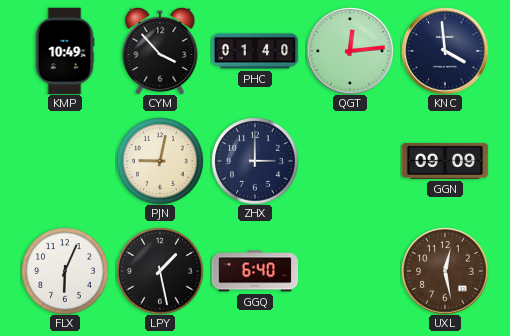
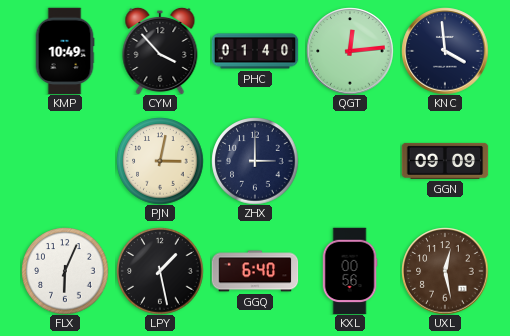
PJN: 9:02 -> 3:02 (160, 161)
KXL: none -> 00:56 (350, 271)
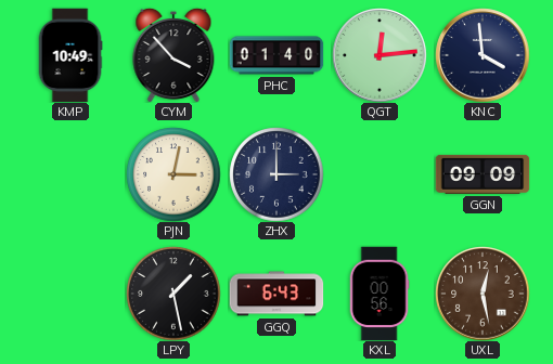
FLX: 6:04 -> none (65, 271)
GGQ: 6:40 -> 6:43 (276, 294)
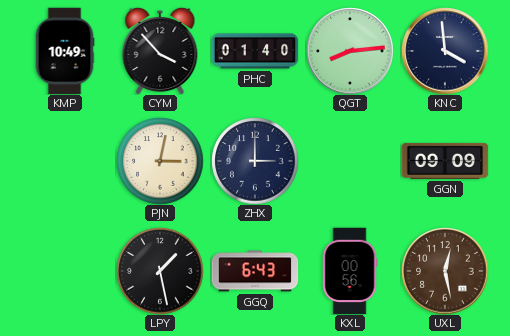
QGT: 12:14 -> 8:14 (350, 51)
